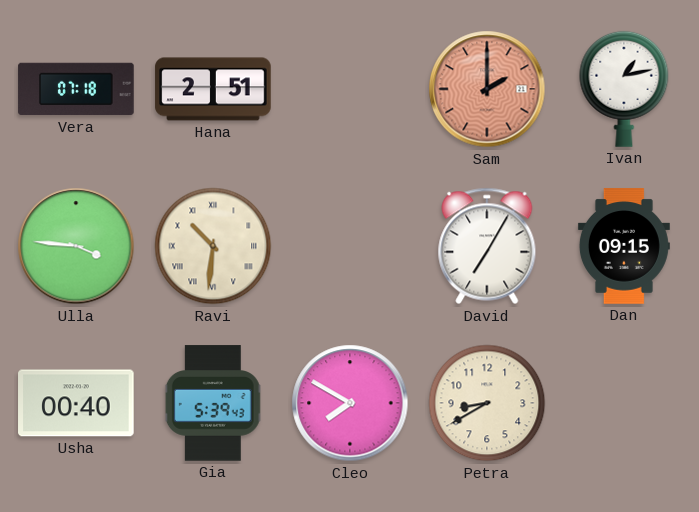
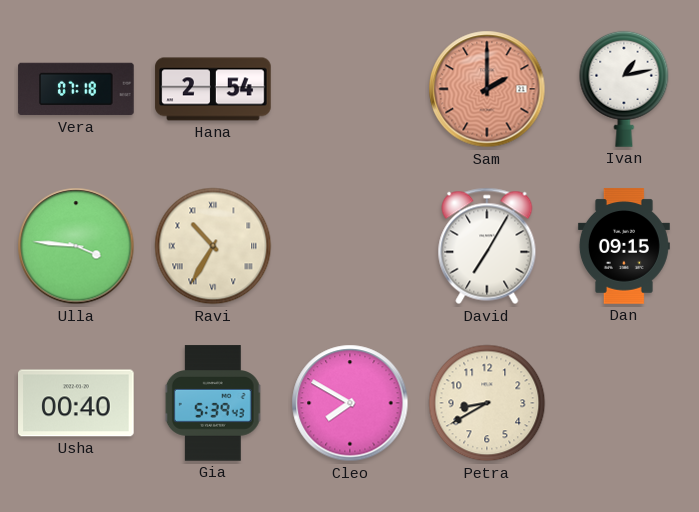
Hana: 2:51 -> 2:54 (213, 89)
Ravi: 10:31 -> 10:35 (213, 246)
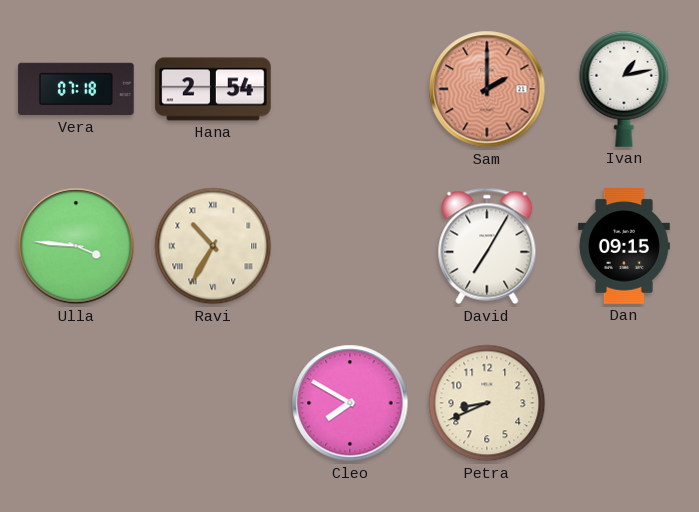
Usha: 00:40 -> none (76, 403)
Gia: 5:39 -> none (213, 403)
Petra: 8:40 -> 8:41 (487, 403)
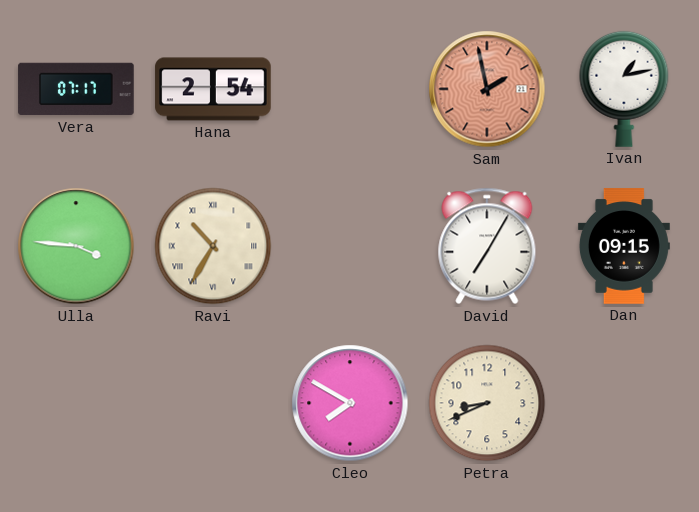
Vera: 07:18 -> 07:17 (76, 89)
Sam: 2:00 -> 1:58 (487, 89)
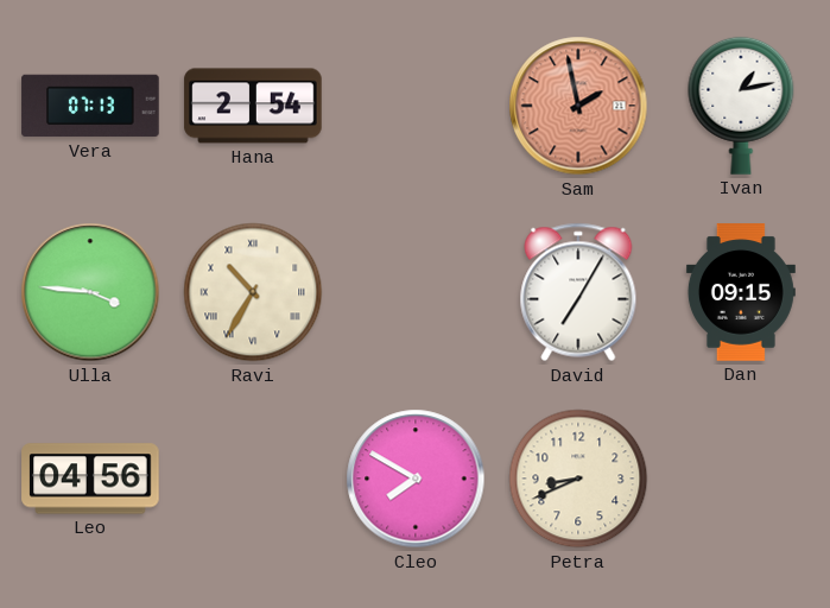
Vera: 07:17 -> 07:13 (90, 106)
Leo: none -> 04:56 (90, 479)
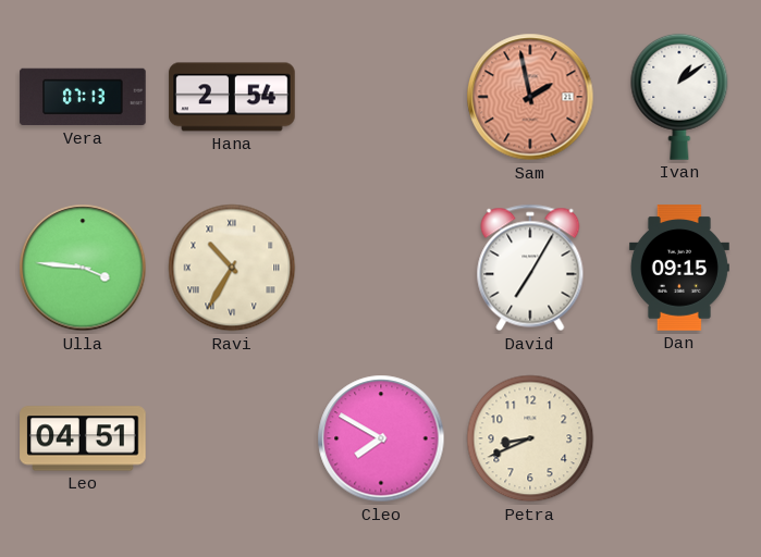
Ivan: 1:13 -> 1:09 (679, 97)
Leo: 04:56 -> 04:51 (83, 438)
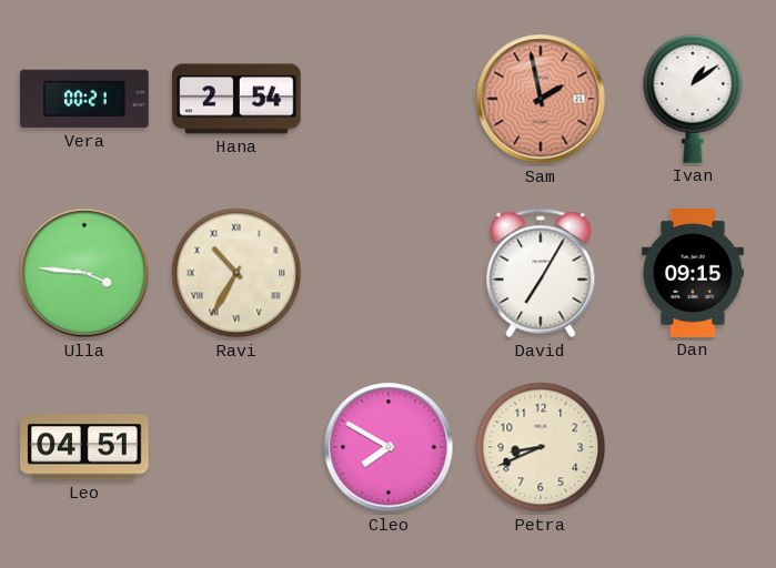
Vera: 07:13 -> 00:21 (84, 99)
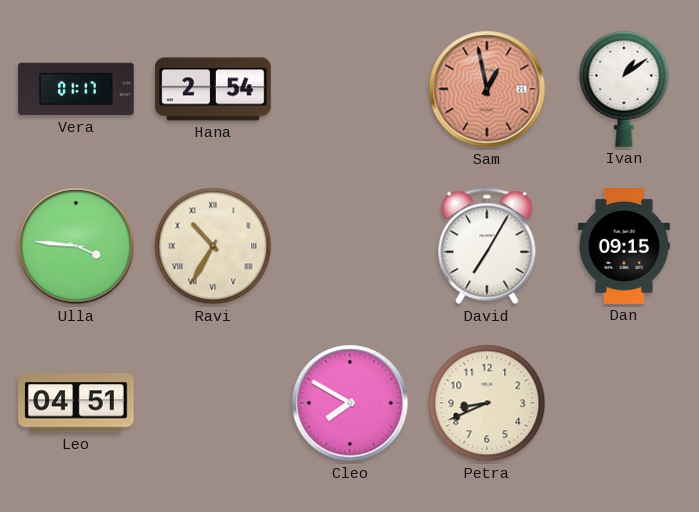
Vera: 00:21 -> 01:17 (76, 89)
Sam: 1:58 -> 12:58 (487, 89)
